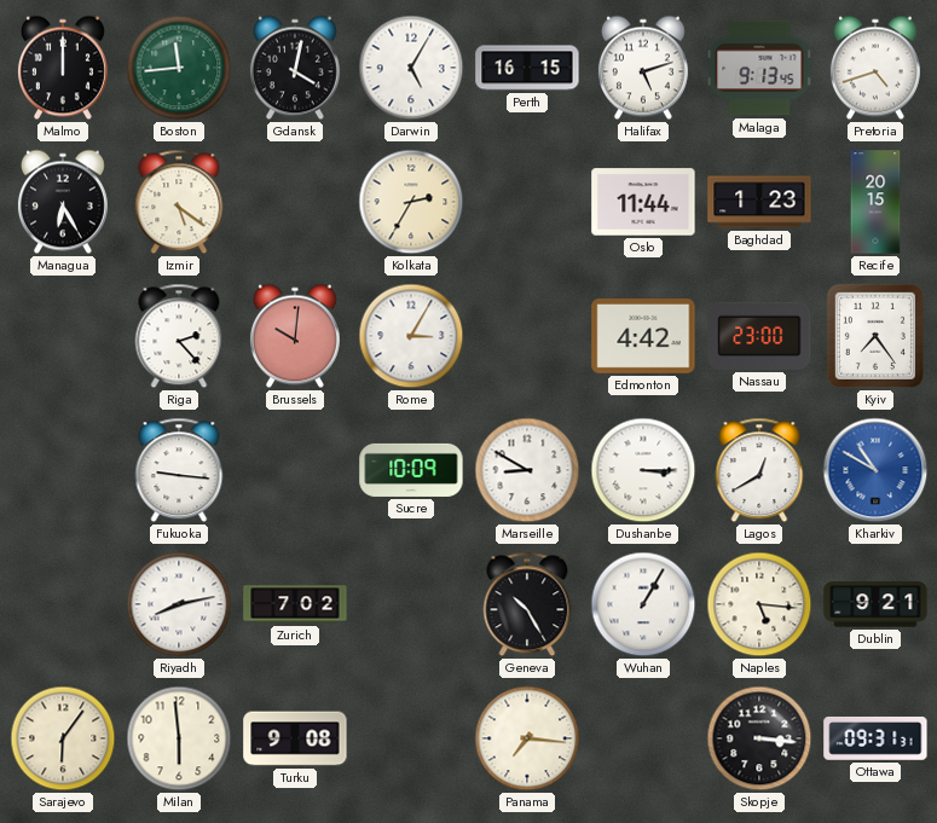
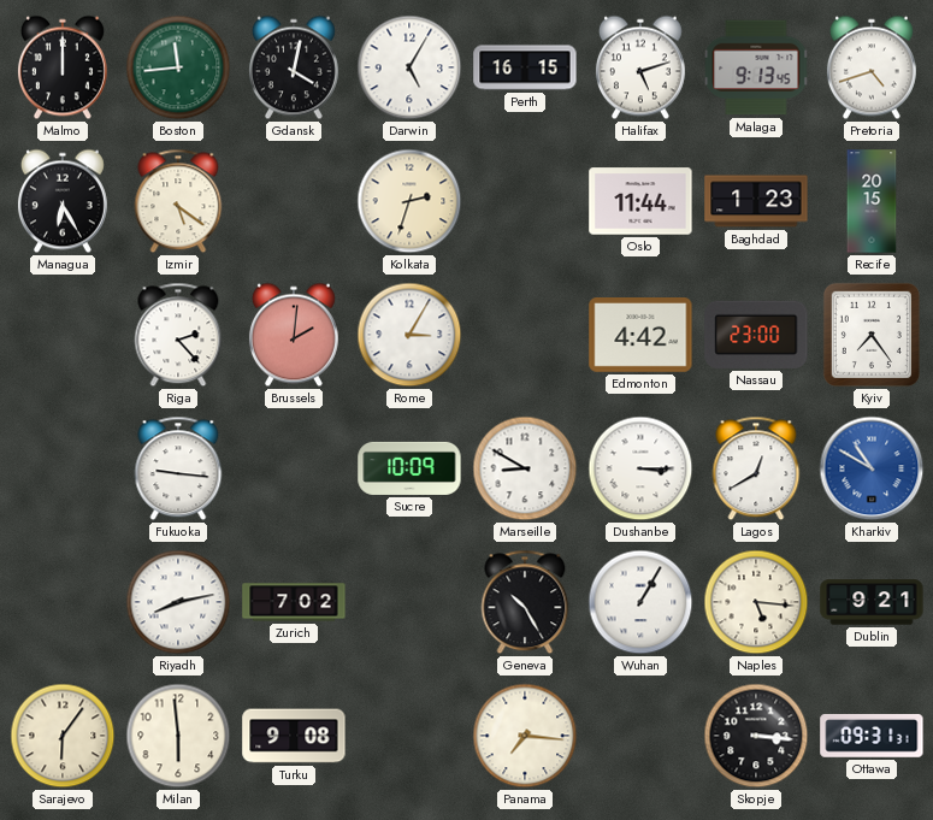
Kolkata: 2:35 -> 2:33 (409, 201)
Brussels: 10:01 -> 2:01 (294, 335)
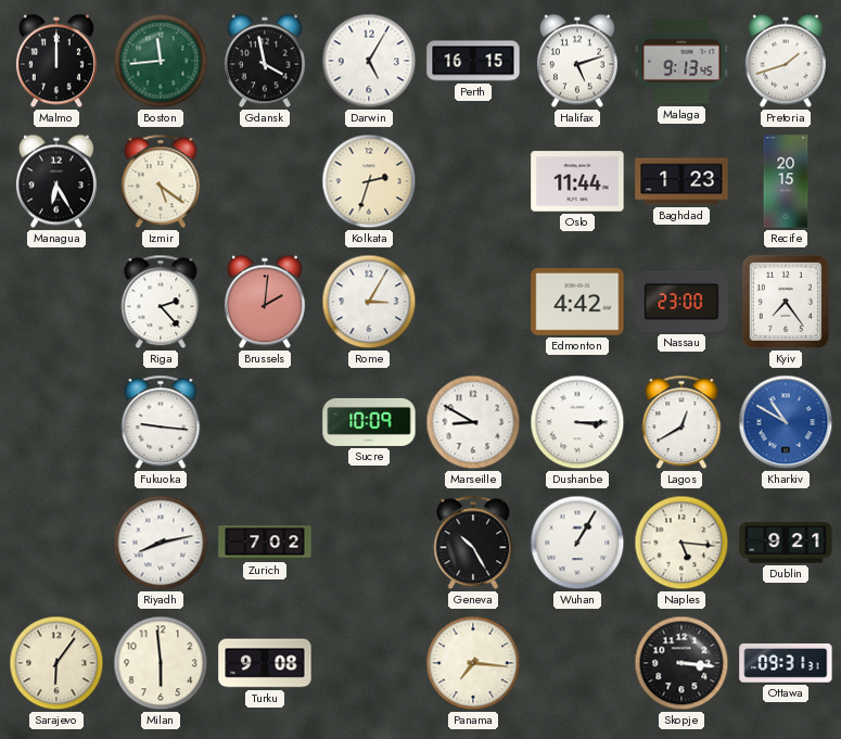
Gdansk: 4:02 -> 3:58 (265, 61)
Pretoria: 4:42 -> 1:42 (786, 61)
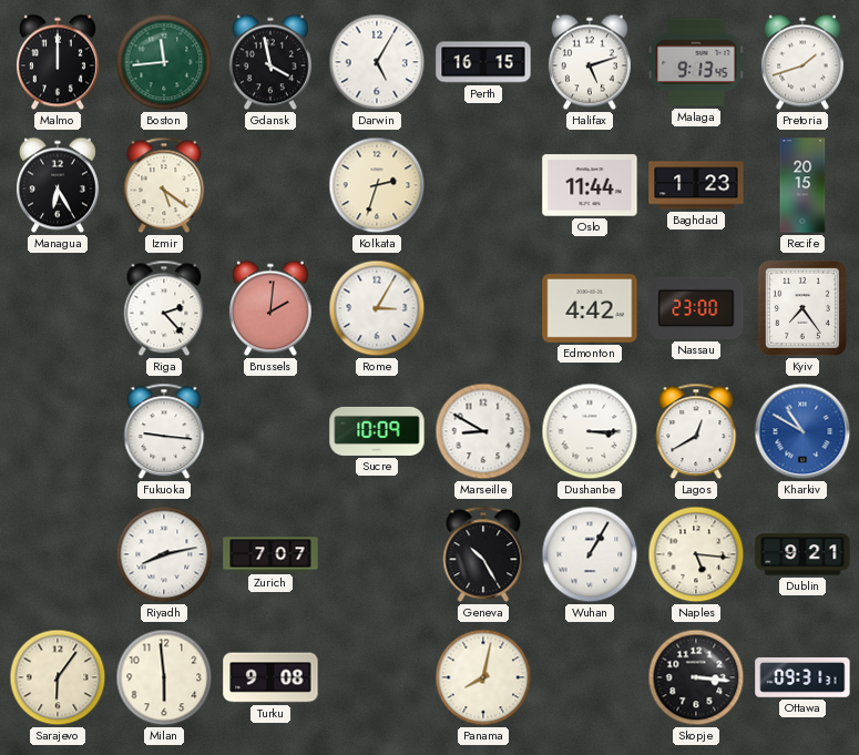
Zurich: 7:02 -> 7:07 (270, 554)
Panama: 7:16 -> 8:02 (483, 677)
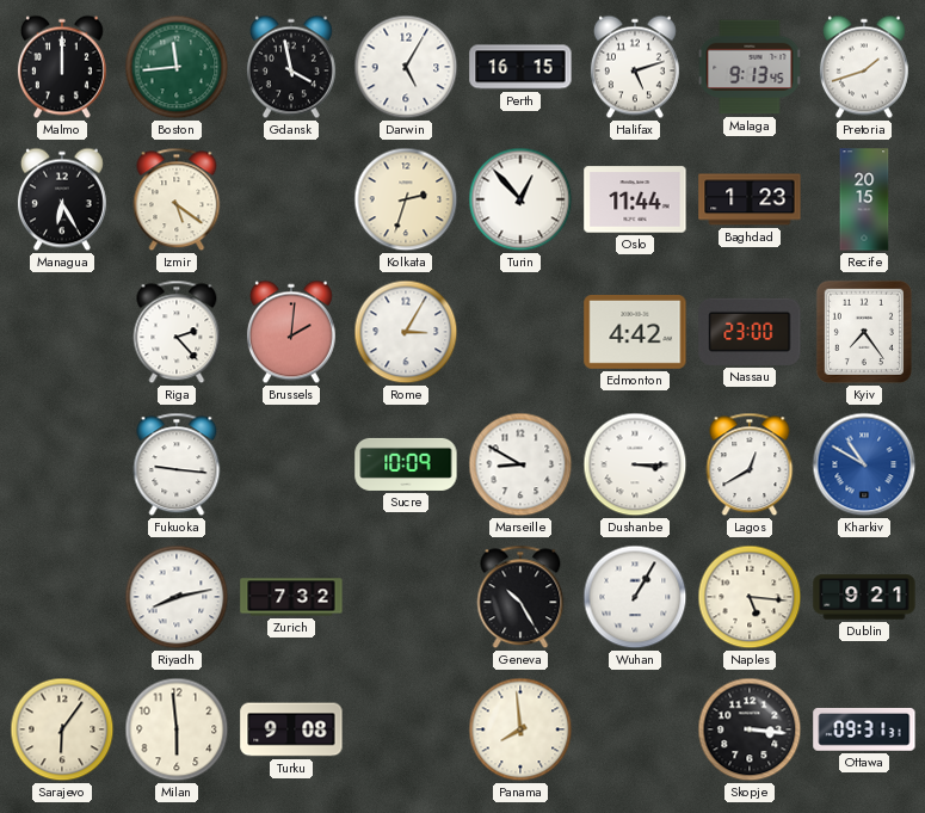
Turin: none -> 12:53 (520, 199)
Zurich: 7:07 -> 7:32 (291, 597)
Panama: 8:02 -> 7:59 (520, 729)
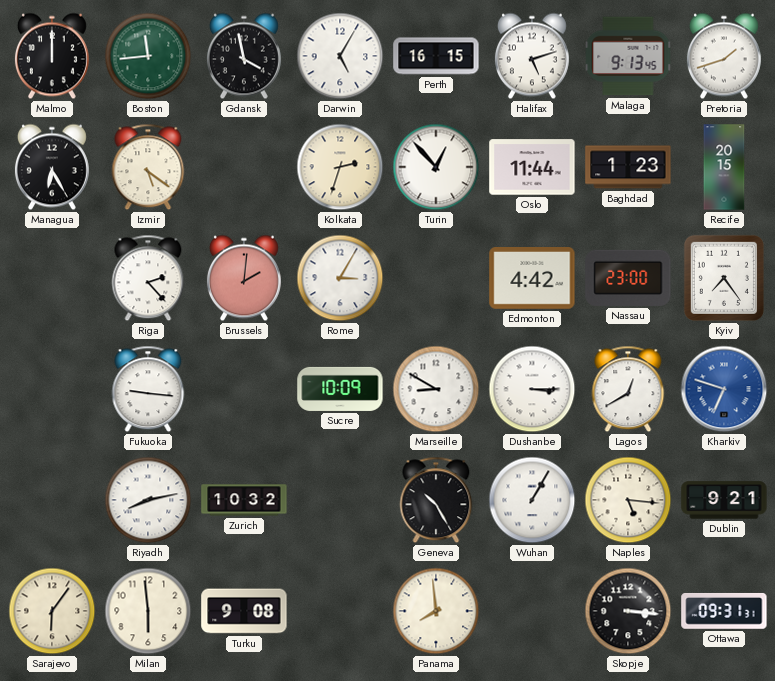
Kharkiv: 10:50 -> 6:48 (724, 389)
Zurich: 7:32 -> 10:32 (244, 500)
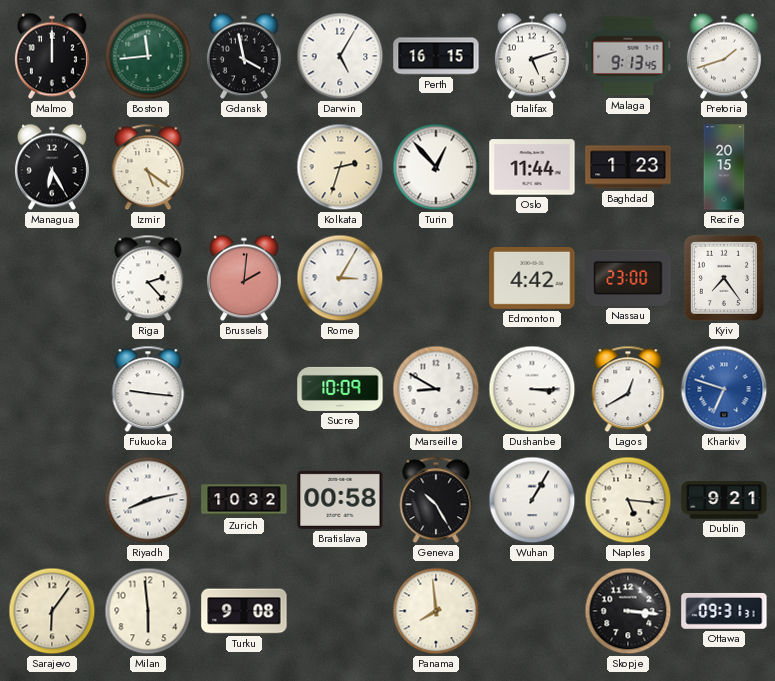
Bratislava: none -> 00:58 (340, 500)
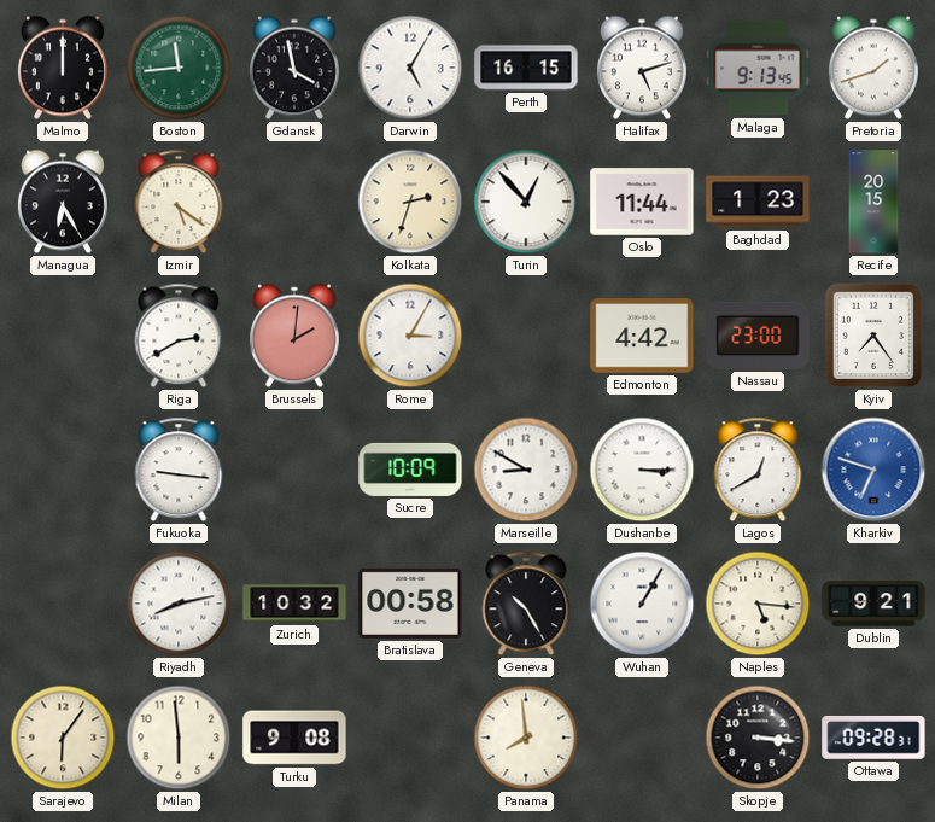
Riga: 2:23 -> 2:40 (179, 336)
Ottawa: 09:31 -> 09:28 (873, 738)
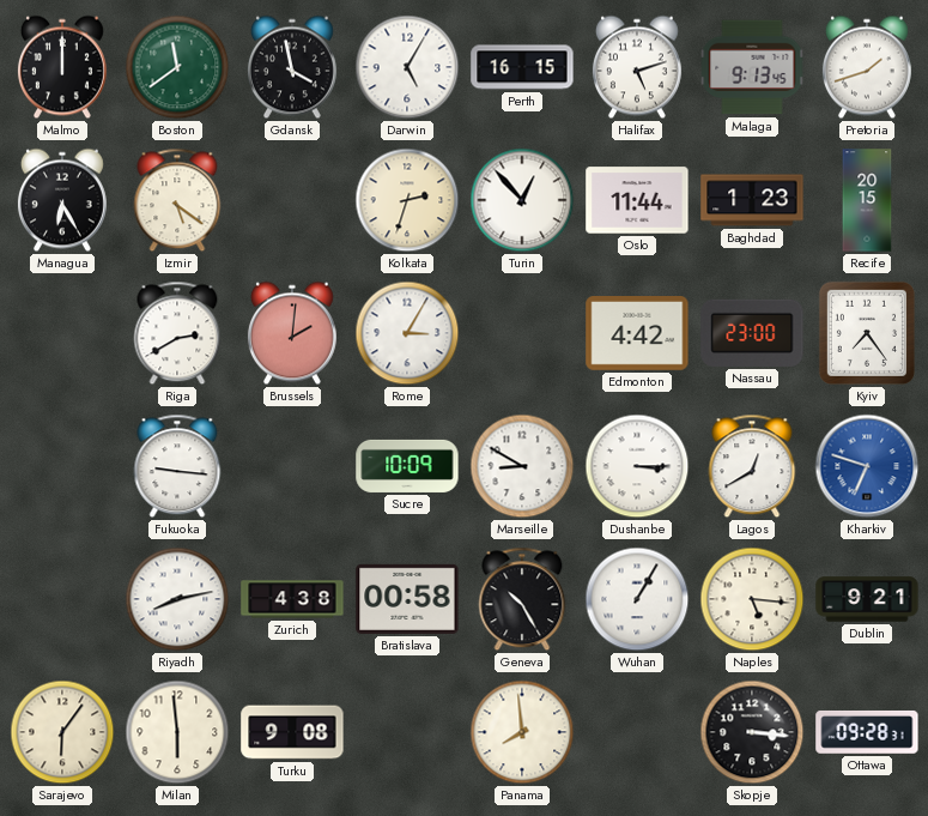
Boston: 11:44 -> 11:39 (177, 67)
Zurich: 10:32 -> 4:38 (292, 599)
